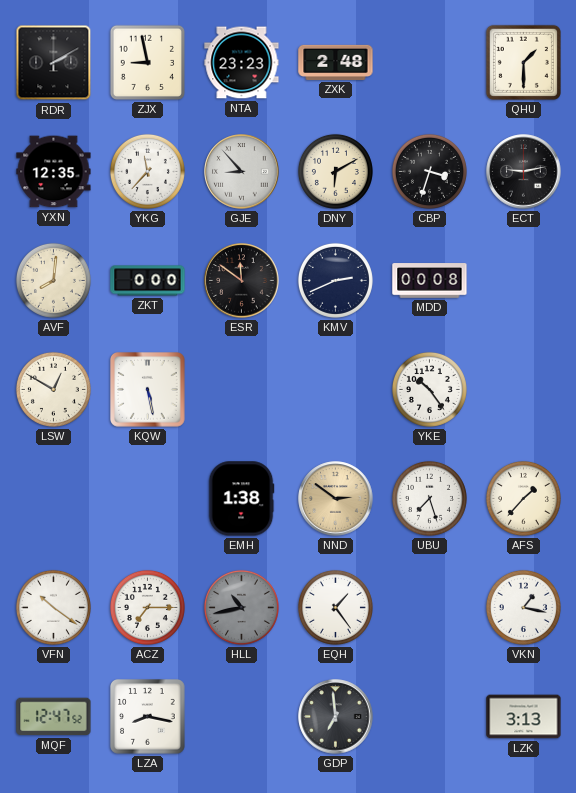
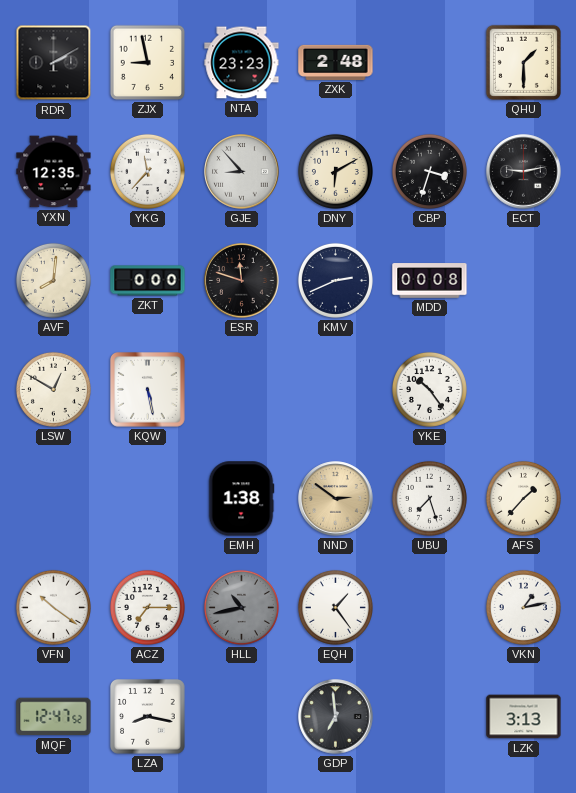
ESR: 11:51 -> 11:48 (242, 281)
VKN: 1:17 -> 1:13 (523, 607)
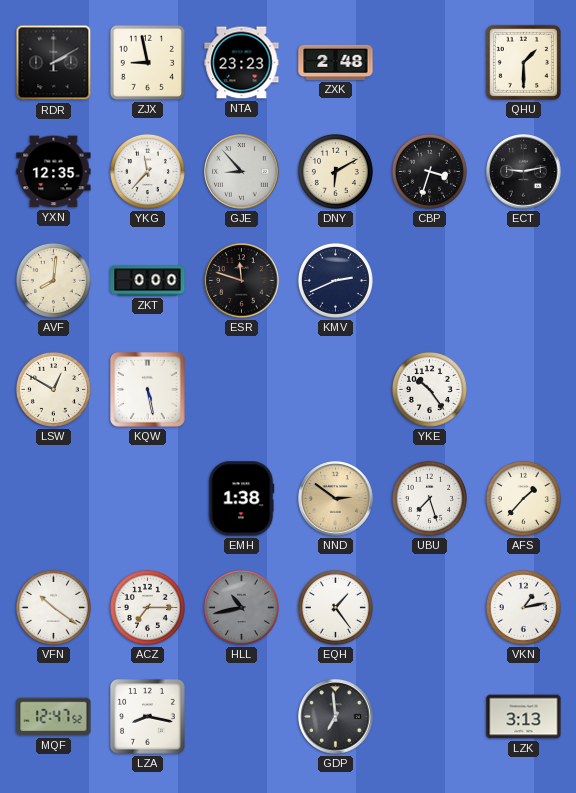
MDD: 00:08 -> none (430, 281)
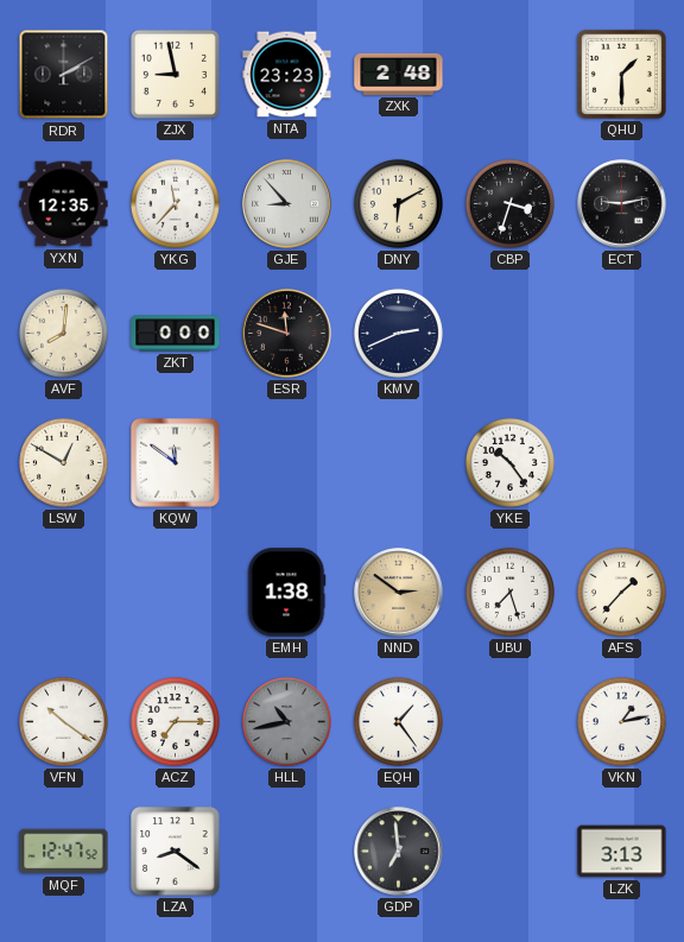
KQW: 5:28 -> 11:51 (176, 463)
LZA: 8:17 -> 8:21 (176, 852)
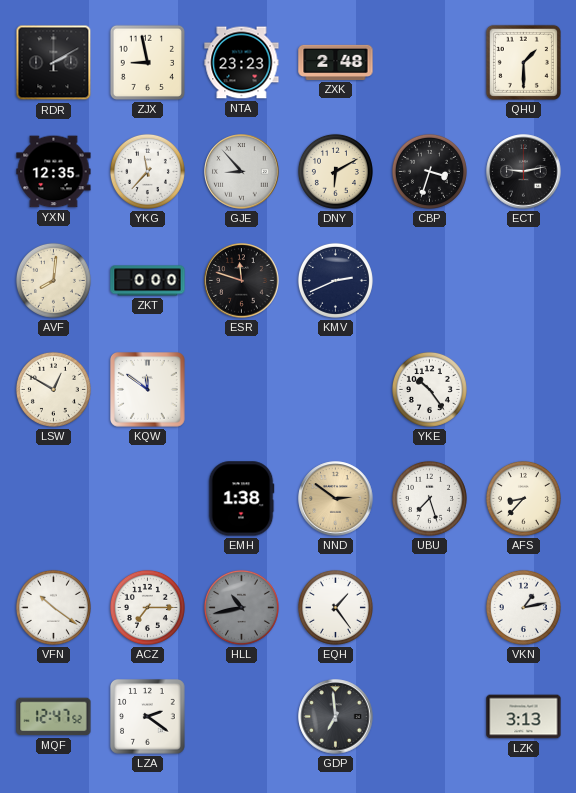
AFS: 1:37 -> 8:37 (523, 498)
LZA: 8:21 -> 2:21 (148, 717)
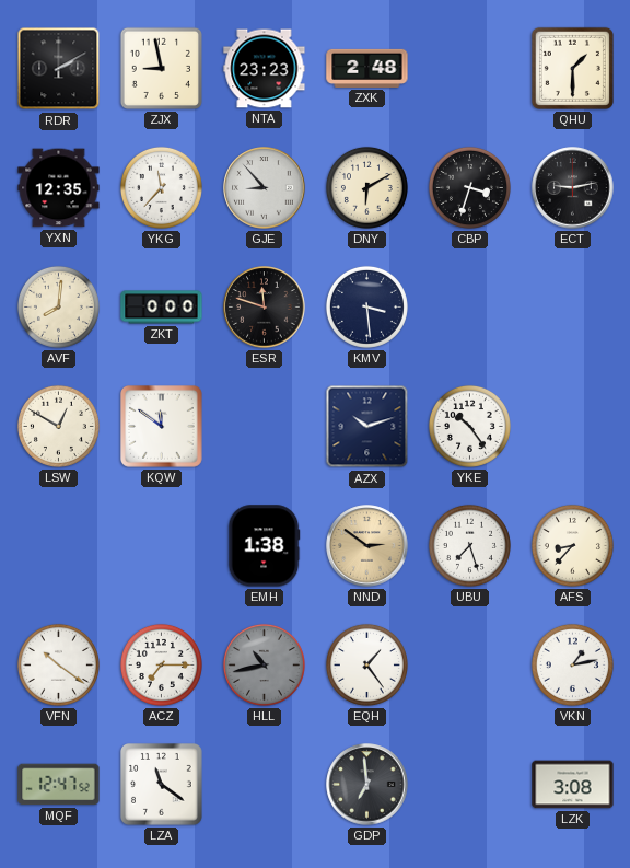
KMV: 2:41 -> 3:29 (366, 306)
AZX: none -> 10:12 (367, 427)
LZA: 2:21 -> 11:21 (162, 785)
LZK: 3:13 -> 3:08 (573, 785)
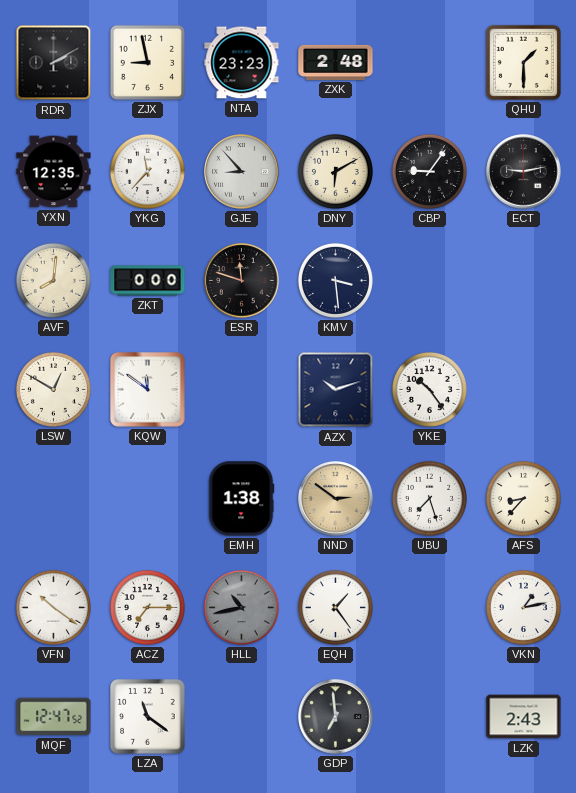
CBP: 3:33 -> 9:06 (429, 171)
LZK: 3:08 -> 2:43 (524, 717)
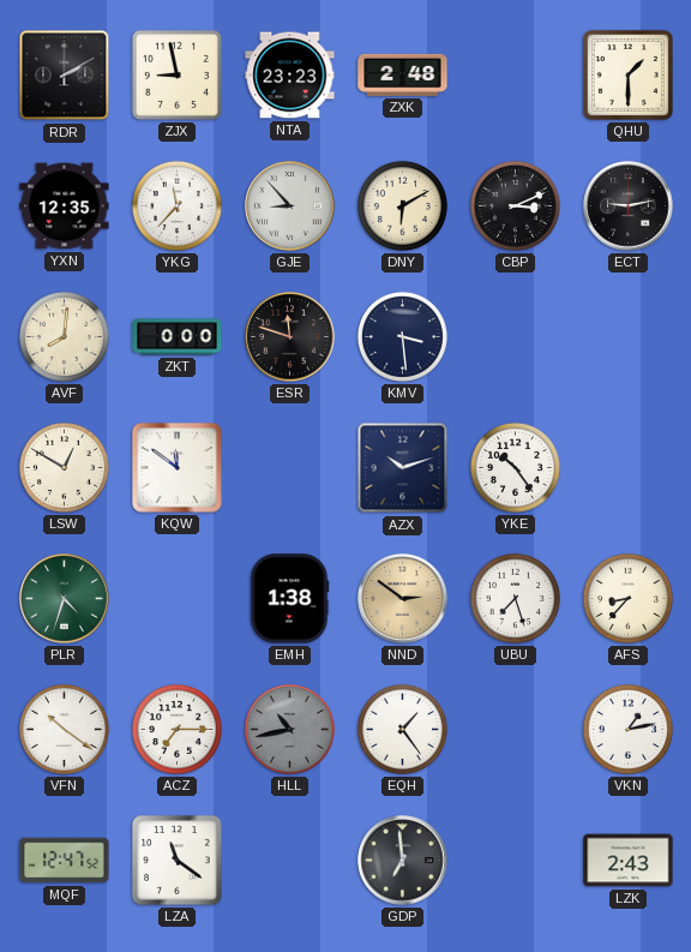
CBP: 9:06 -> 3:11 (515, 205)
PLR: none -> 4:33 (65, 599)
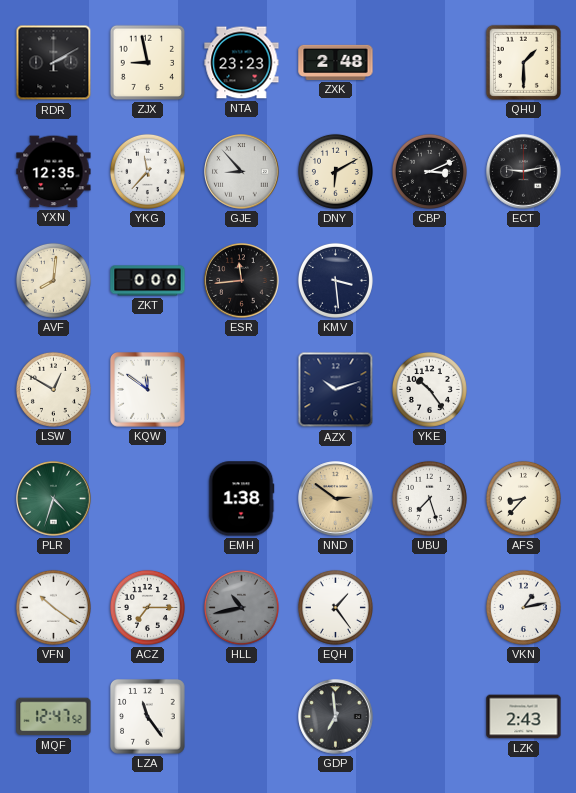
ESR: 11:48 -> 11:44 (242, 281)
LZA: 11:21 -> 11:24 (148, 717)
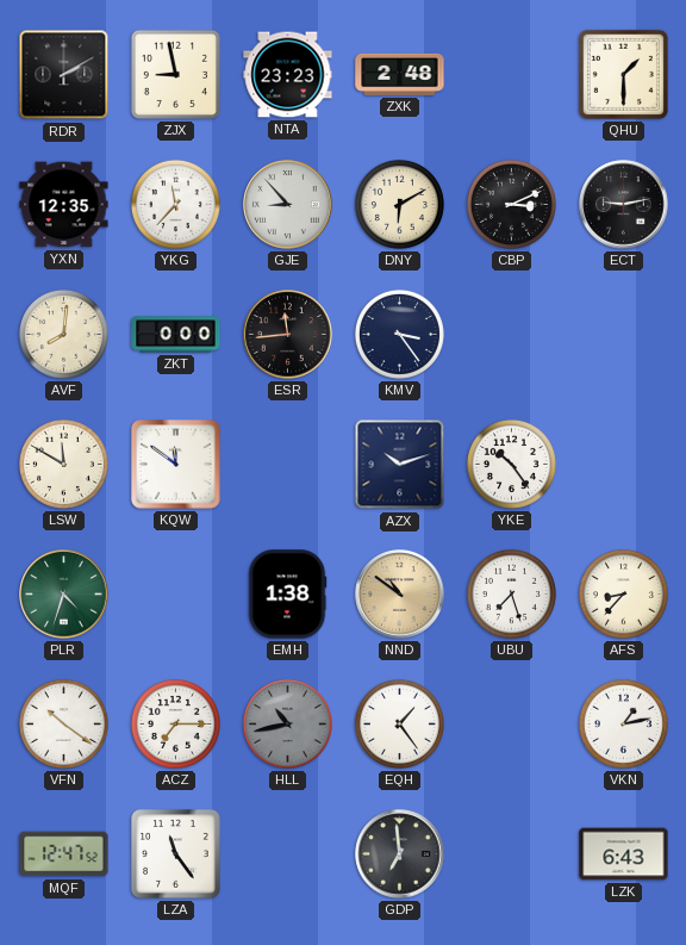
KMV: 3:29 -> 3:24 (399, 334)
LSW: 12:50 -> 11:50 (63, 464)
NND: 2:51 -> 10:51 (400, 595)
LZK: 2:43 -> 6:43 (624, 854)
